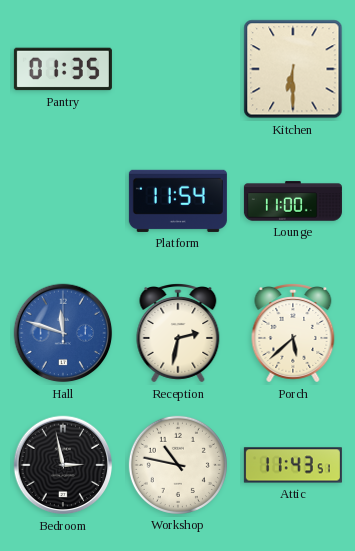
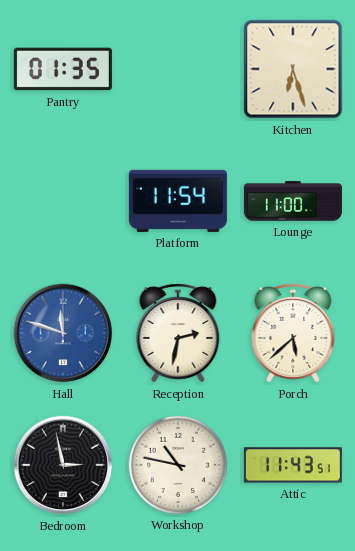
Kitchen: 6:30 -> 6:27 (293, 69)
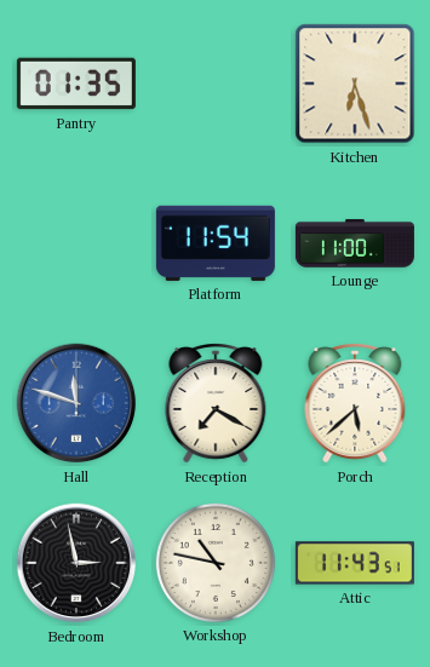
Reception: 2:32 -> 7:20 (216, 404)
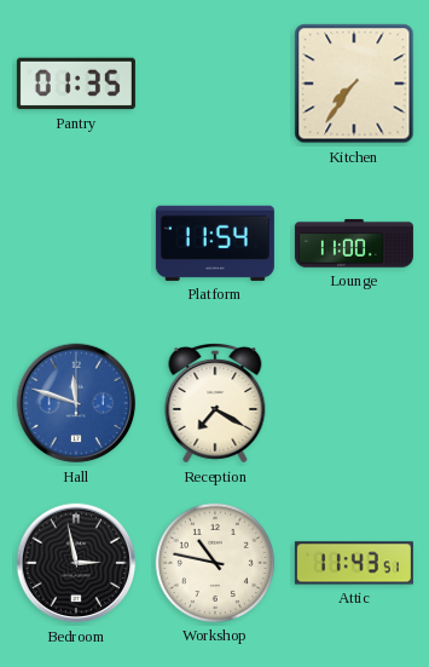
Kitchen: 6:27 -> 7:36 (354, 84)
Porch: 5:38 -> none (355, 404)
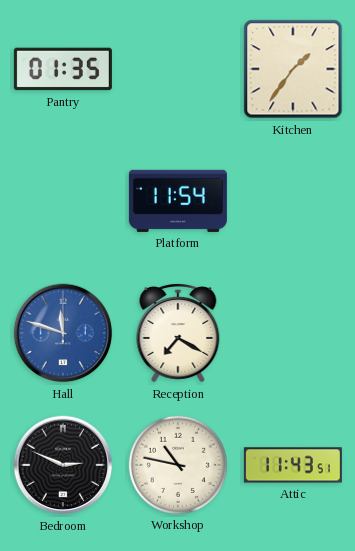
Kitchen: 7:36 -> 1:36 (293, 69)
Lounge: 11:00 -> none (354, 243)
Bedroom: 2:58 -> 2:49 (63, 465)
